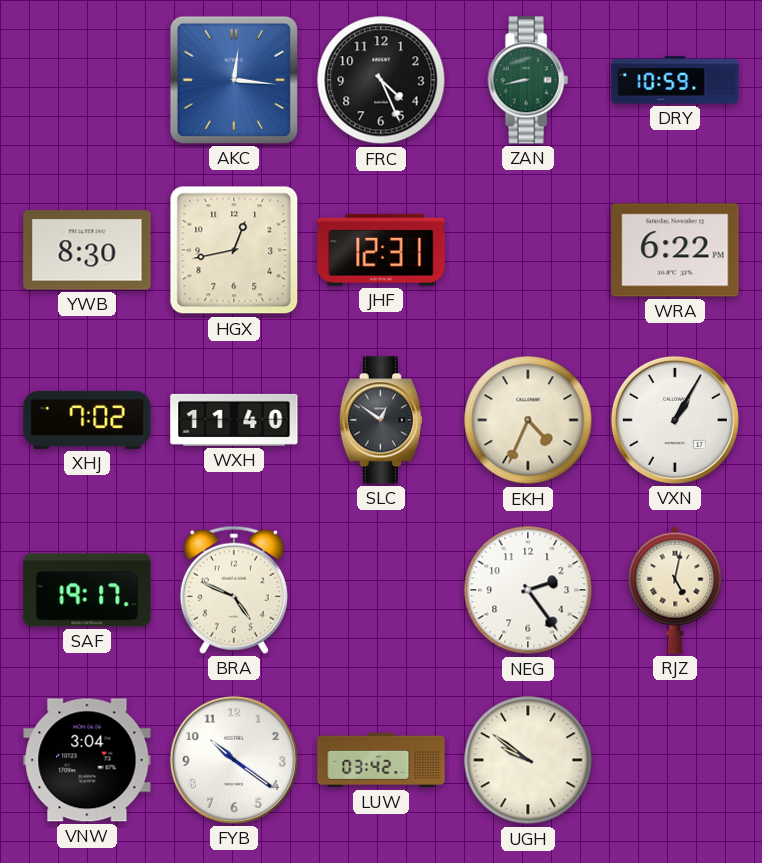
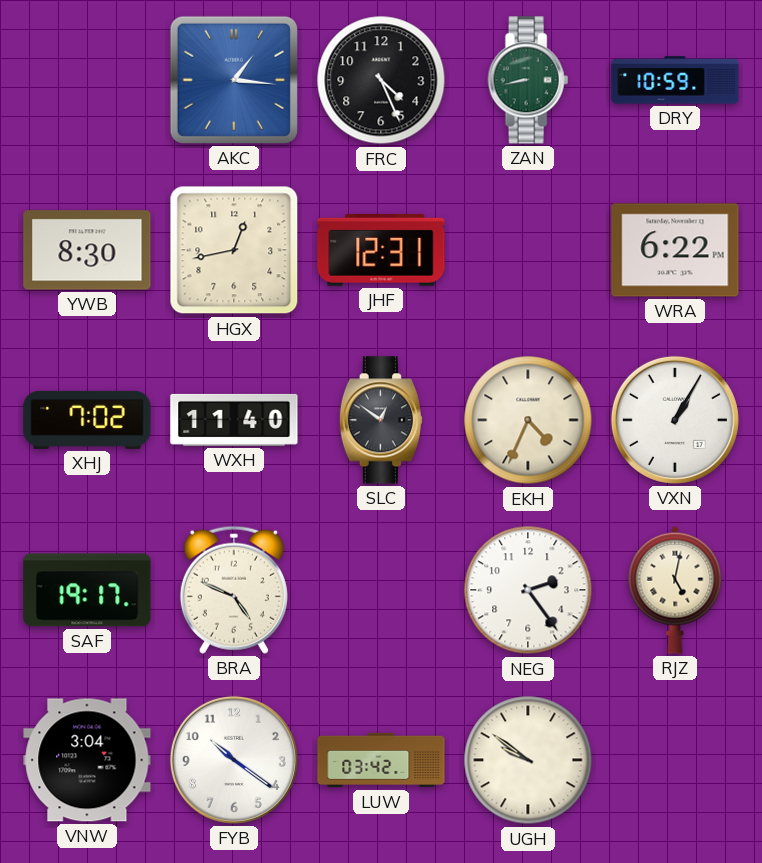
AKC: 12:16 -> 1:16 (234, 80)
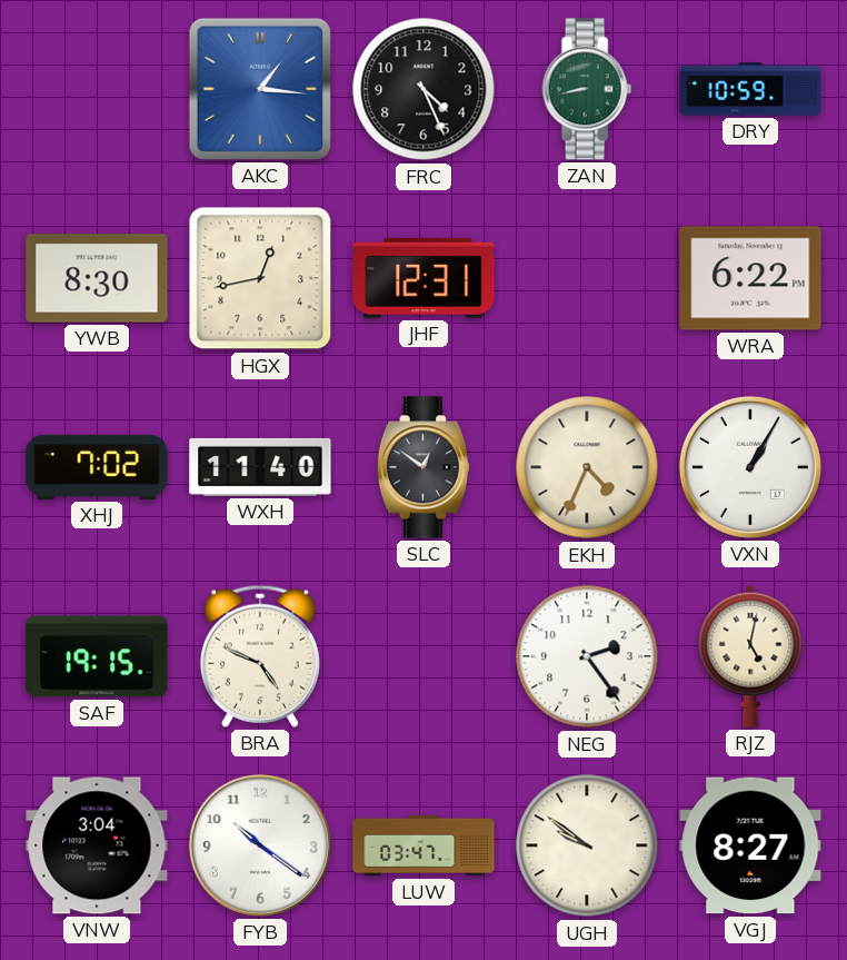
SAF: 19:17 -> 19:15 (97, 656)
LUW: 03:42 -> 03:47 (423, 845)
VGJ: none -> 8:27 (750, 845)
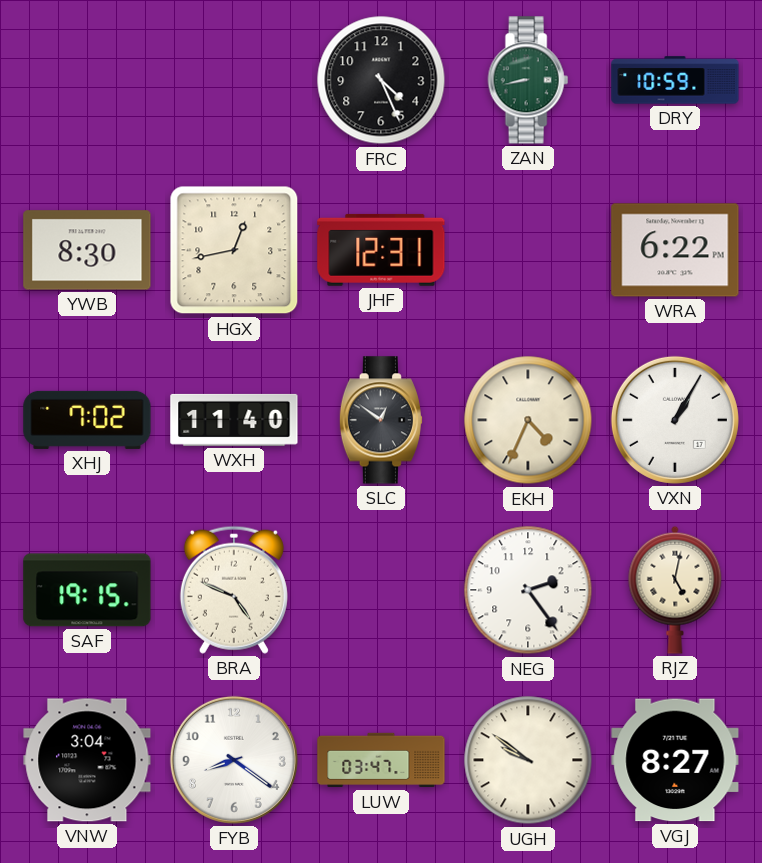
AKC: 1:16 -> none (260, 89)
FYB: 10:21 -> 8:21 (234, 760)
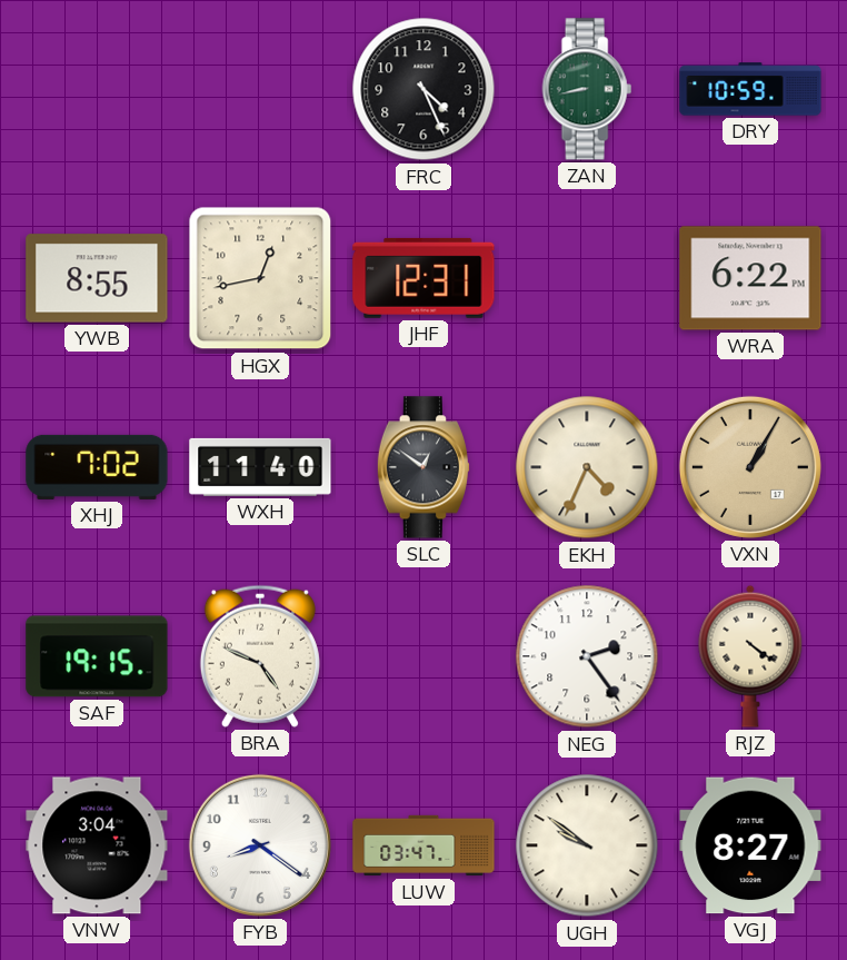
YWB: 8:30 -> 8:55 (97, 278)
VXN dial: white -> champagne (750, 467)
RJZ: 5:02 -> 4:21 (750, 656)
